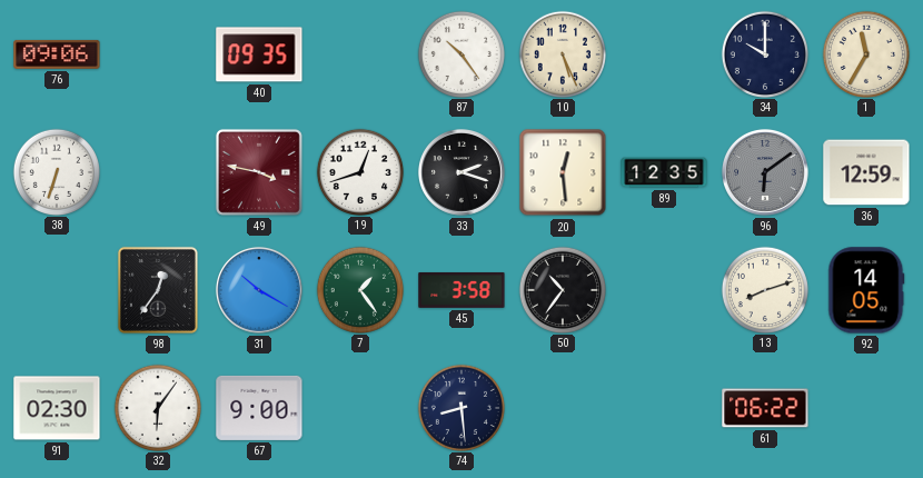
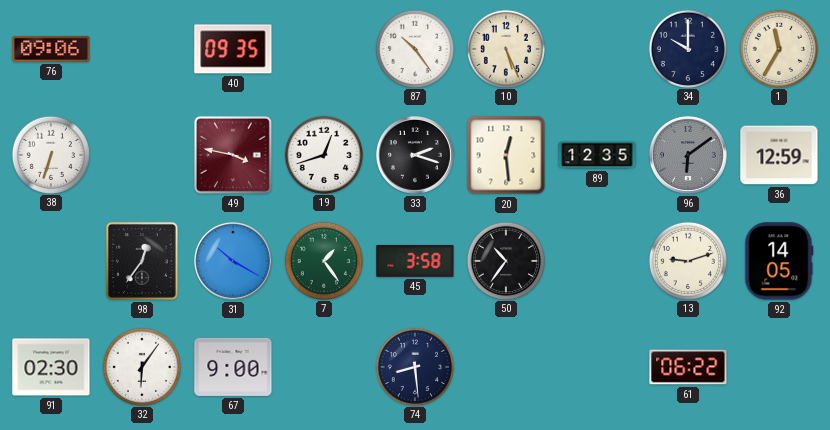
13: 8:12 -> 9:12 (687, 260)
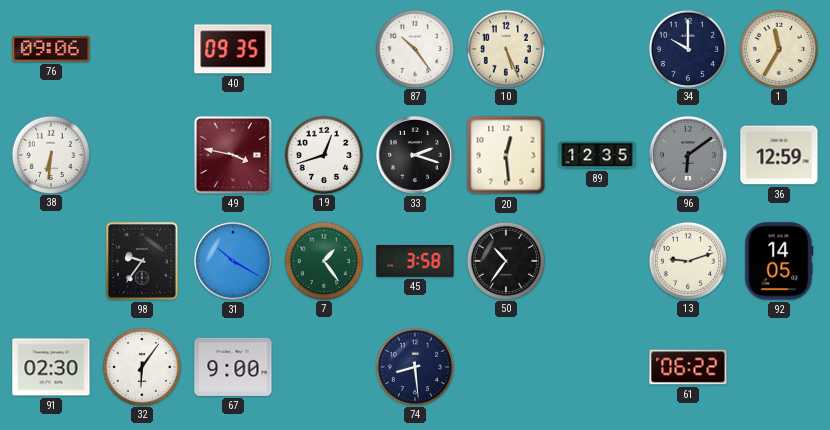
38: 6:33 -> 6:31 (50, 154)
98: 12:36 -> 9:36 (142, 261)
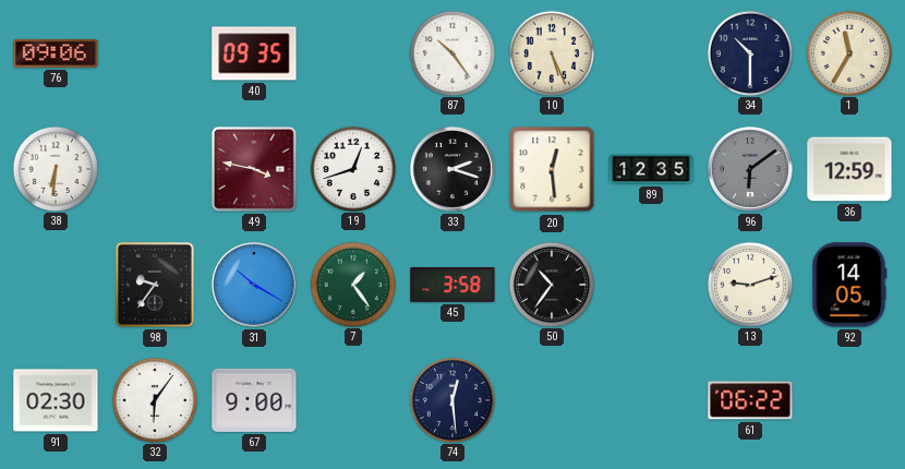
34: 10:00 -> 10:30 (749, 52)
74: 8:29 -> 12:29 (451, 399)
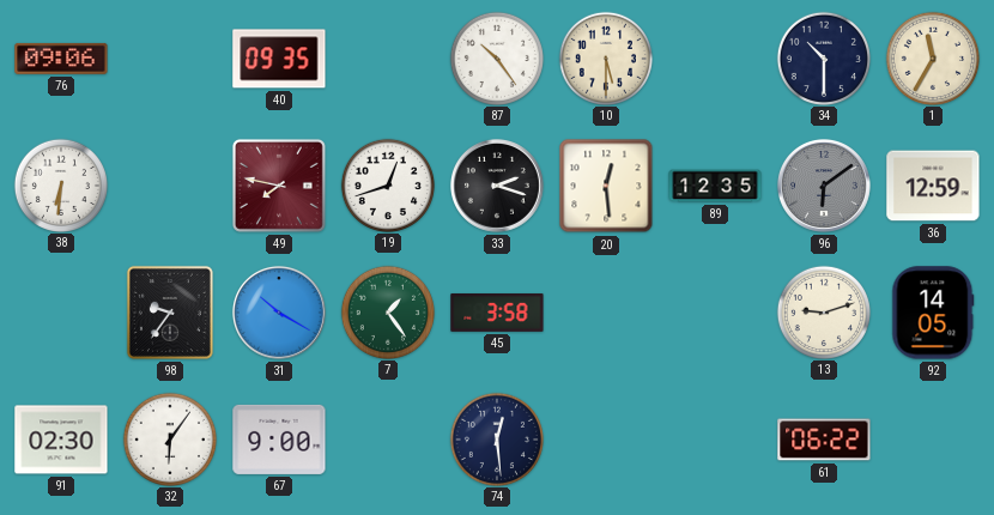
10: 5:26 -> 5:30 (605, 57)
49: 3:47 -> 7:47 (279, 186)
50: 10:36 -> none (551, 284)
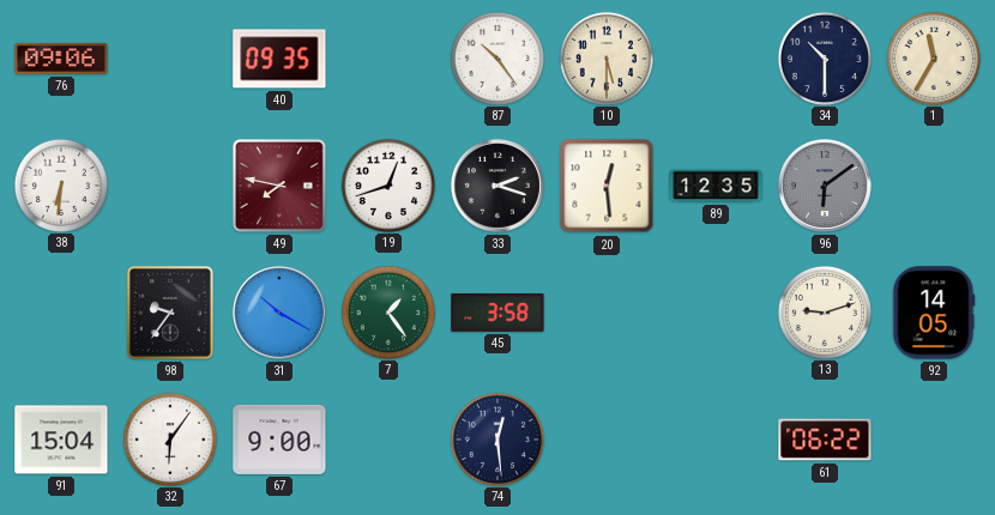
36: 12:59 -> none (933, 186)
91: 02:30 -> 15:04 (61, 440)
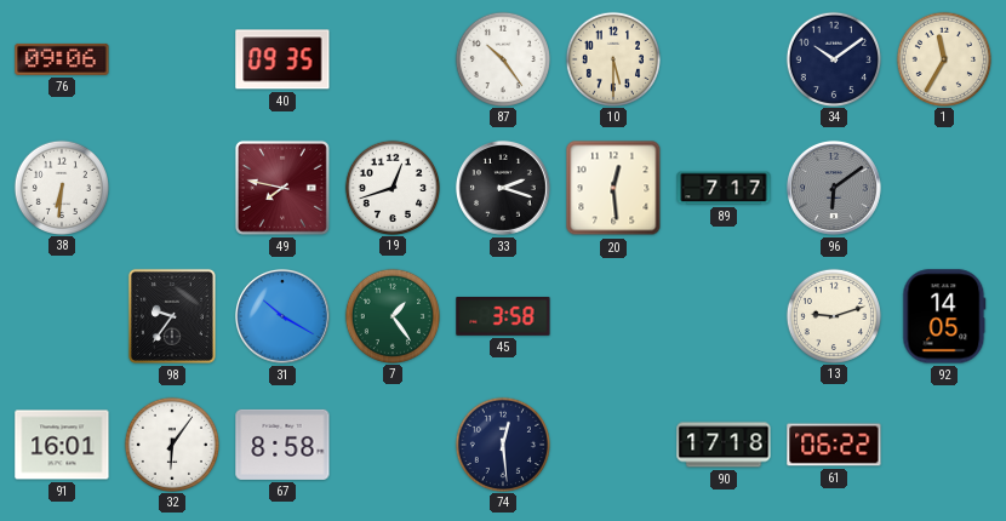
34: 10:30 -> 10:09 (833, 58)
89: 12:35 -> 7:17 (724, 188)
91: 15:04 -> 16:01 (62, 445)
67: 9:00 -> 8:58 (282, 445)
90: none -> 17:18 (724, 445)
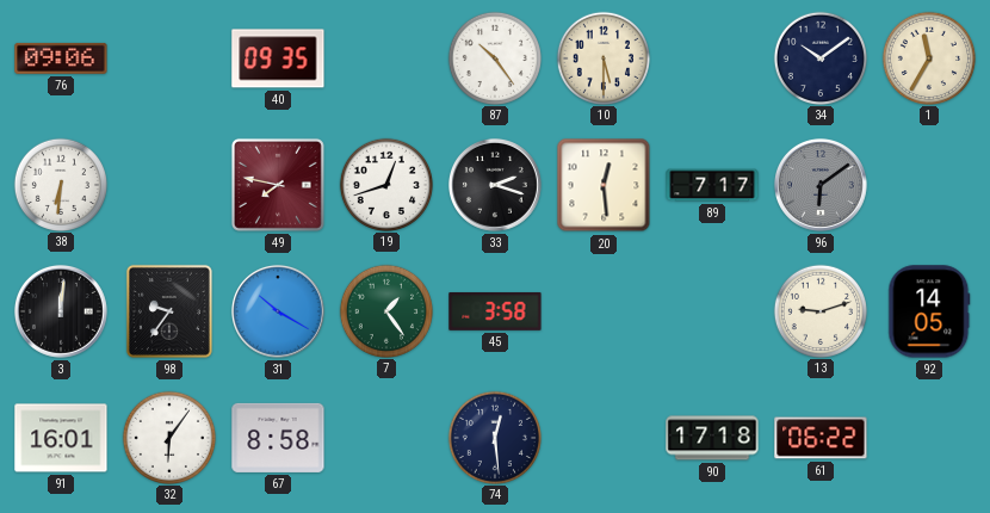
3: none -> 12:01 (61, 311)
